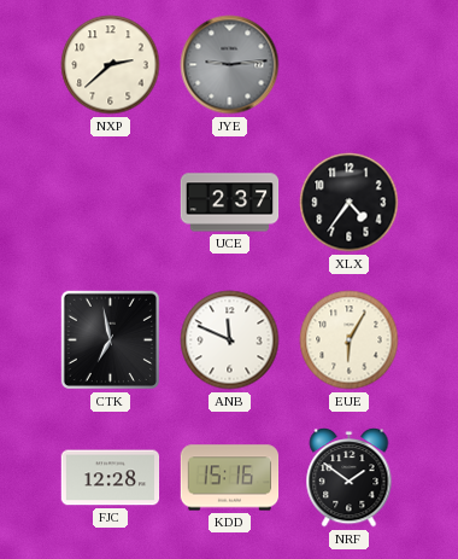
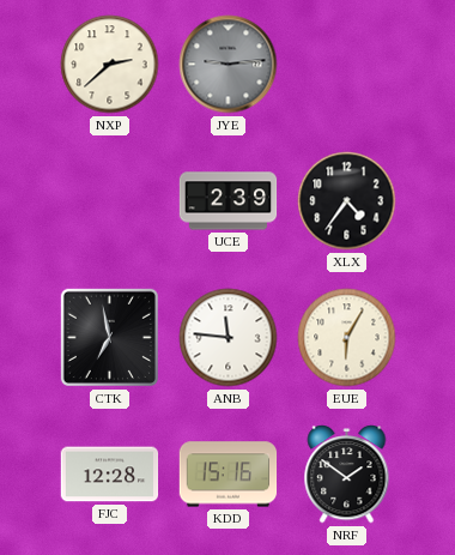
UCE: 2:37 -> 2:39 (229, 201)
ANB: 11:49 -> 11:46 (229, 338)
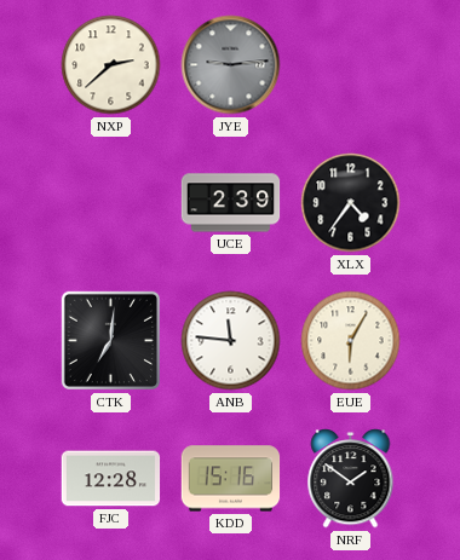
CTK: 6:58 -> 7:01 (110, 340)
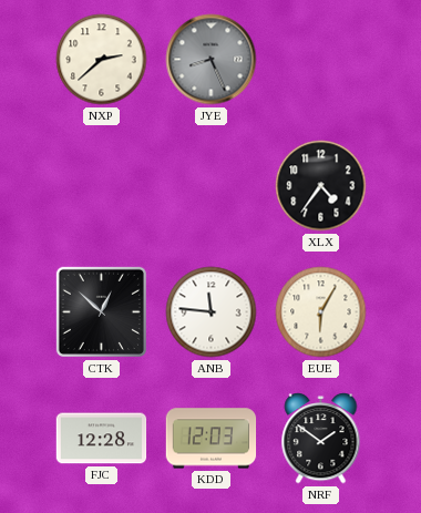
JYE: 9:14 -> 8:26 (212, 60)
UCE: 2:39 -> none (231, 203)
CTK: 7:01 -> 12:52 (101, 311)
KDD: 15:16 -> 12:03 (212, 439)
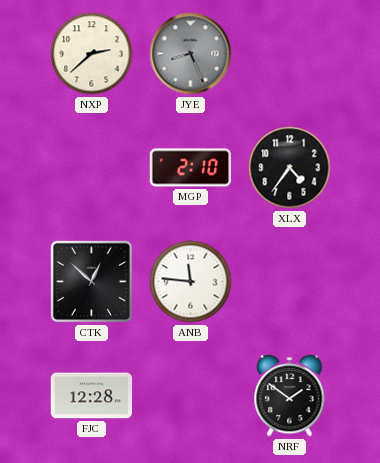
MGP: none -> 2:10 (191, 168)
EUE: 6:05 -> none (321, 312)
KDD: 12:03 -> none (212, 439)
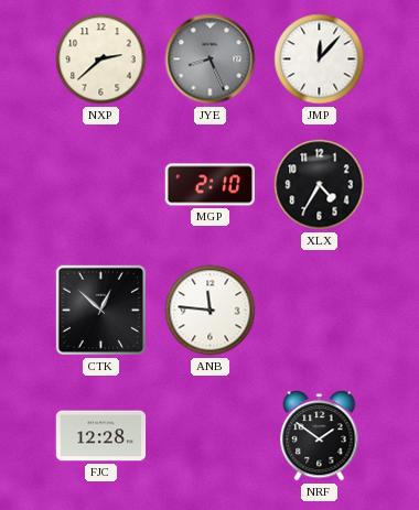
JMP: none -> 12:07 (320, 59)
XLX: 4:36 -> 4:35 (320, 185)
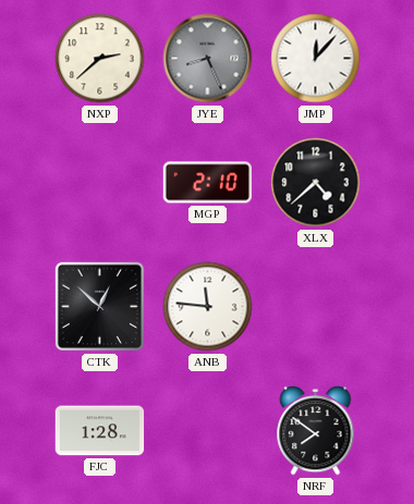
XLX: 4:35 -> 4:38 (316, 183)
FJC: 12:28 -> 1:28 (100, 431)
NRF: 1:51 -> 7:51 (316, 431)
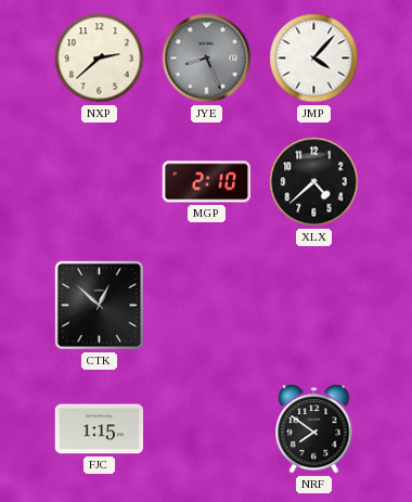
JMP: 12:07 -> 4:07 (314, 59)
ANB: 11:46 -> none (208, 307)
FJC: 1:28 -> 1:15 (100, 429)
